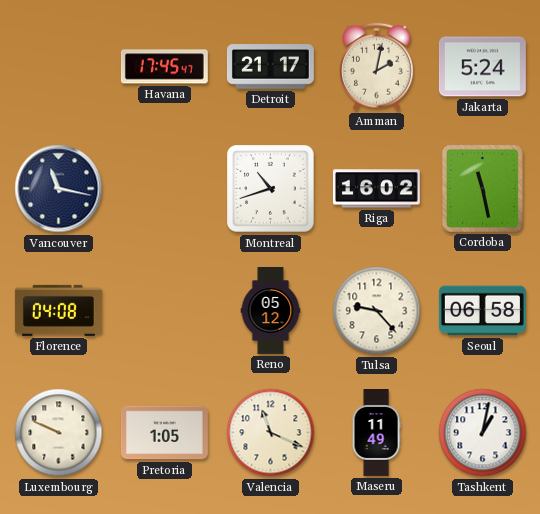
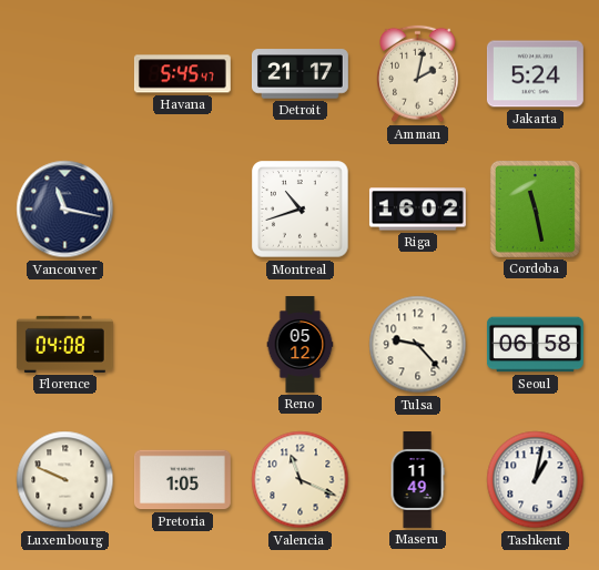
Havana: 17:45 -> 5:45 (182, 74)
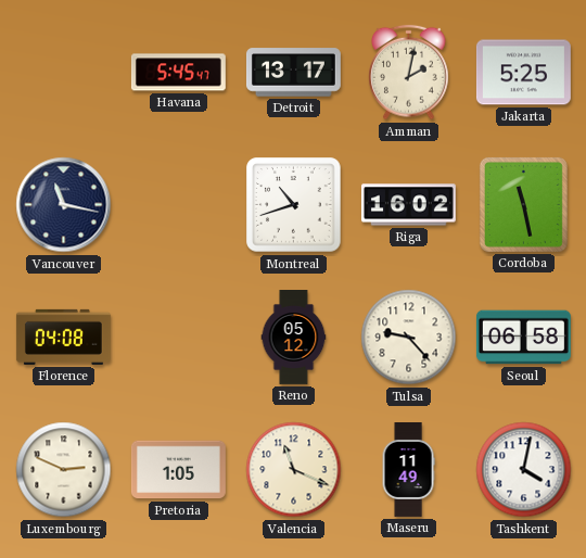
Detroit: 21:17 -> 13:17 (293, 73)
Jakarta: 5:24 -> 5:25 (523, 73)
Luxembourg: 9:49 -> 2:49 (64, 470)
Tashkent: 1:02 -> 4:02 (524, 470)
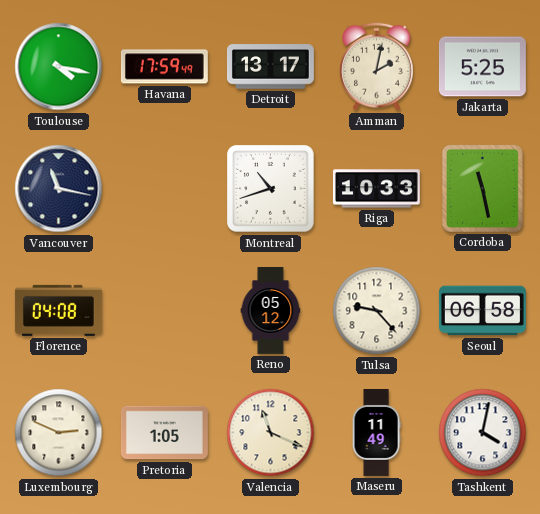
Toulouse: none -> 4:17 (59, 67)
Havana: 5:45 -> 17:59 (164, 67)
Riga: 16:02 -> 10:33 (376, 189)
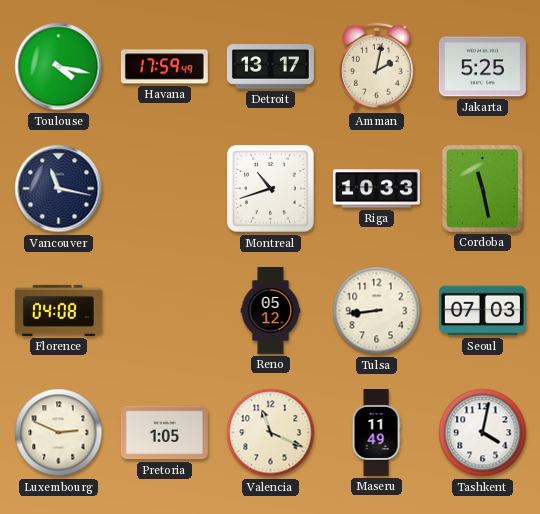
Tulsa: 9:23 -> 8:44 (377, 311)
Seoul: 06:58 -> 07:03 (482, 311)
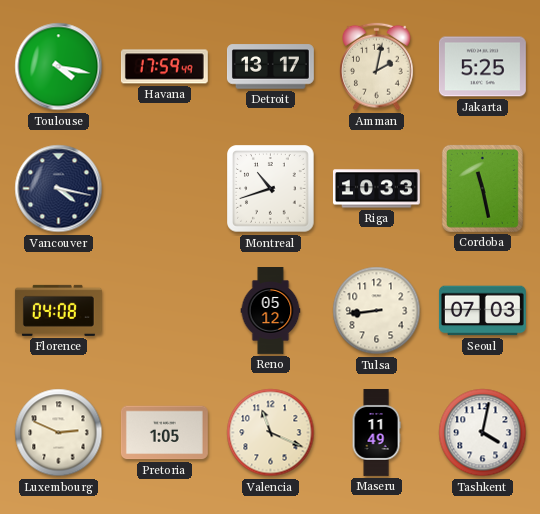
Vancouver: 11:17 -> 4:17 (59, 189)
